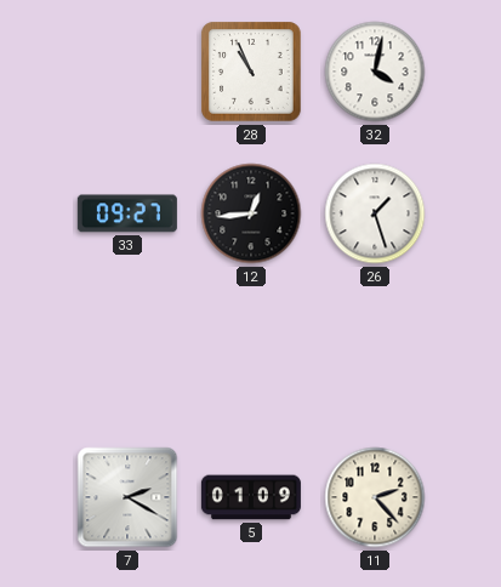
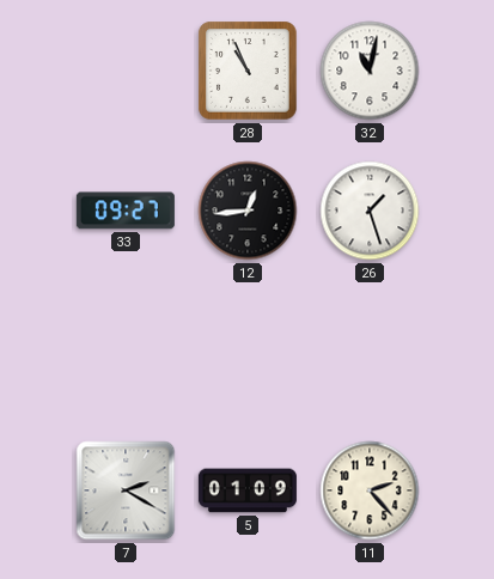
32: 4:02 -> 11:02 (370, 71)
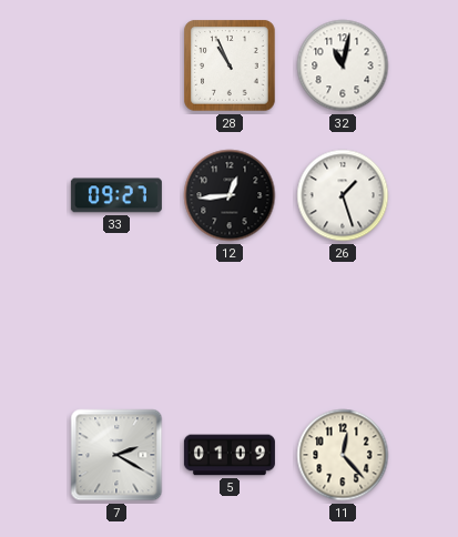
11: 2:23 -> 12:23 (343, 455)
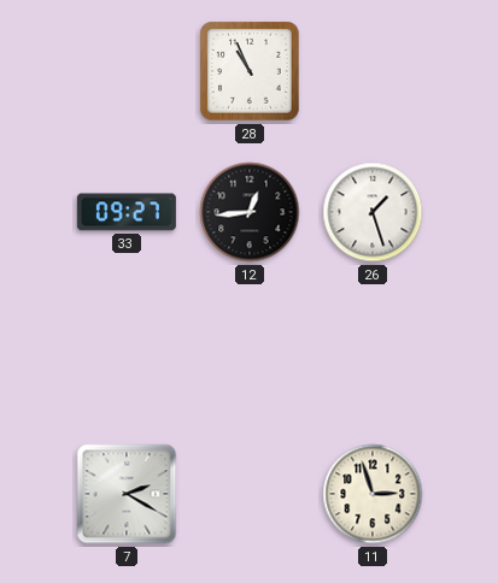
32: 11:02 -> none (343, 65)
5: 01:09 -> none (230, 455)
11: 12:23 -> 2:57 (373, 494)
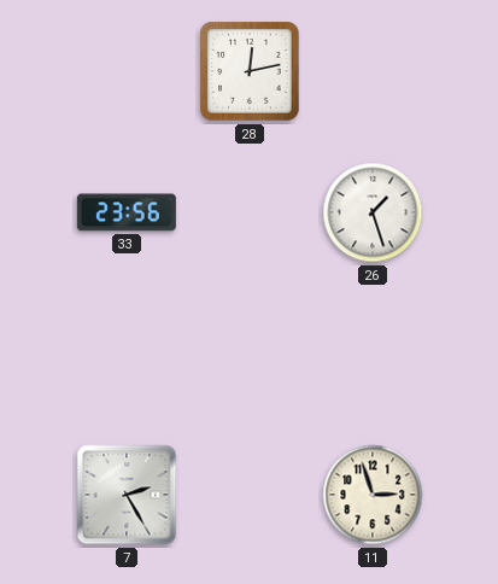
28: 10:56 -> 12:13 (250, 71)
33: 09:27 -> 23:56 (127, 212)
12: 12:44 -> none (250, 212)
7: 2:20 -> 2:25 (127, 495)
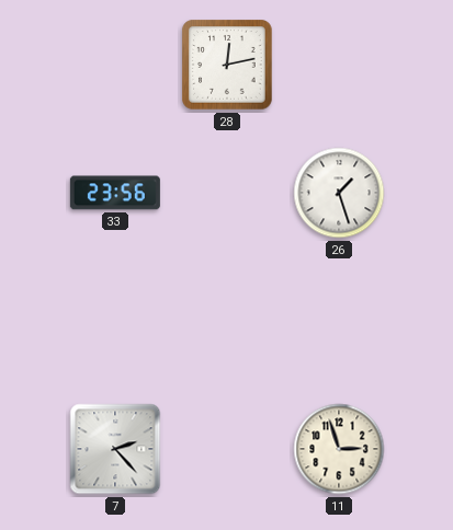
7: 2:25 -> 2:23 (115, 449)
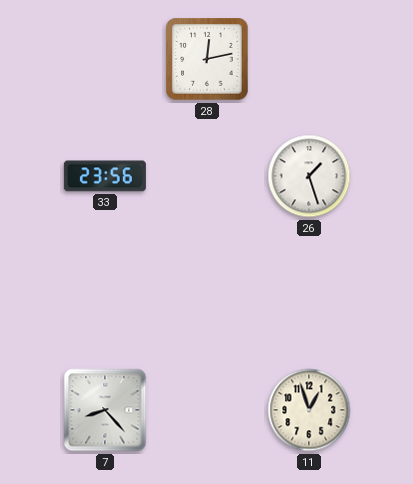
7: 2:23 -> 8:23 (105, 410)
11: 2:57 -> 12:57 (309, 410)
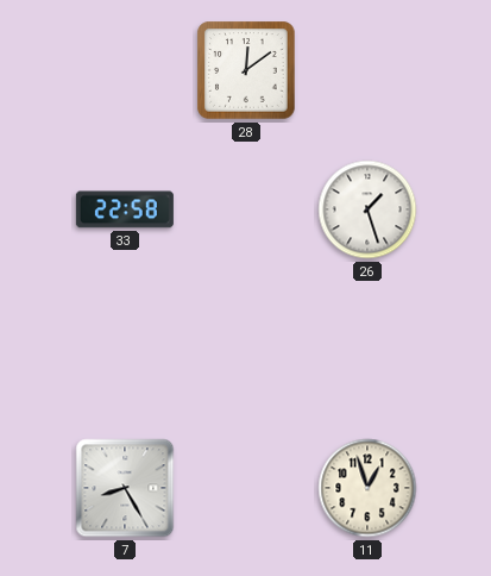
28: 12:13 -> 12:09 (246, 70)
33: 23:56 -> 22:58 (125, 209)
7: 8:23 -> 8:25 (125, 488)
